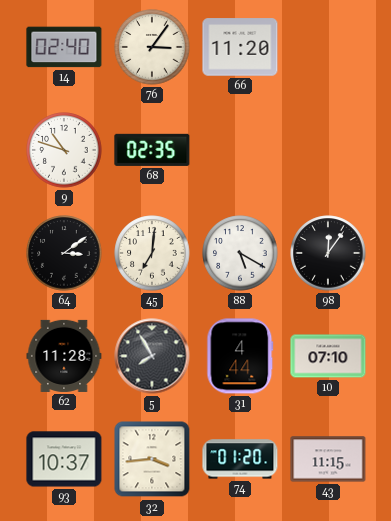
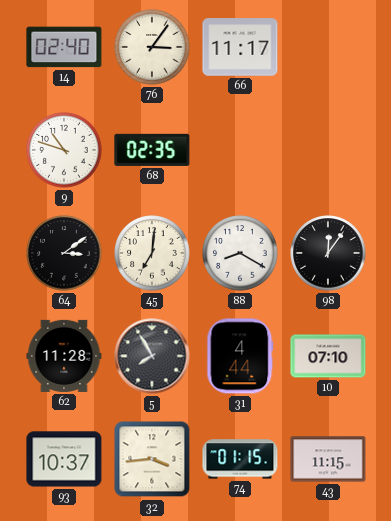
66: 11:20 -> 11:17 (240, 47)
88: 5:20 -> 8:20 (240, 253)
74: 01:20 -> 01:15 (240, 459)
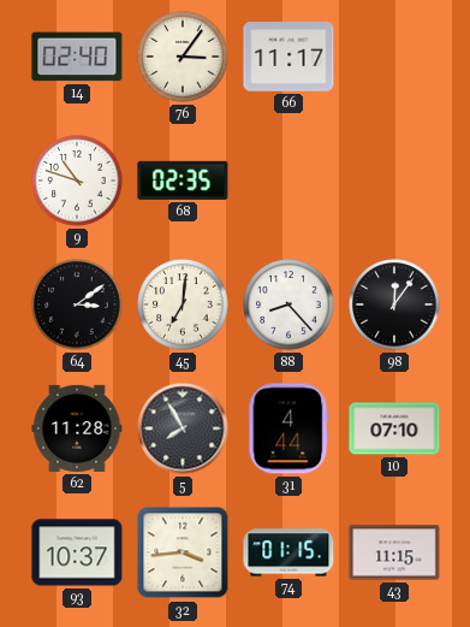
88: 8:20 -> 8:23 (288, 304)
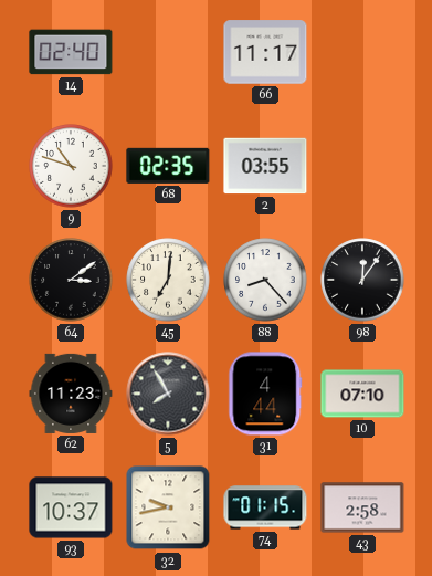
76: 3:06 -> none (183, 57)
2: none -> 03:55 (265, 166)
62: 11:28 -> 11:23 (71, 394)
32: 3:44 -> 9:43 (168, 507)
43: 11:15 -> 2:58 (362, 507)
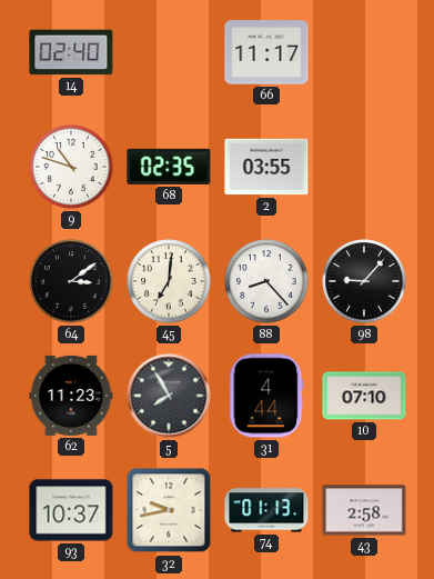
98: 12:06 -> 9:07 (364, 281)
74: 01:15 -> 01:13 (266, 510)
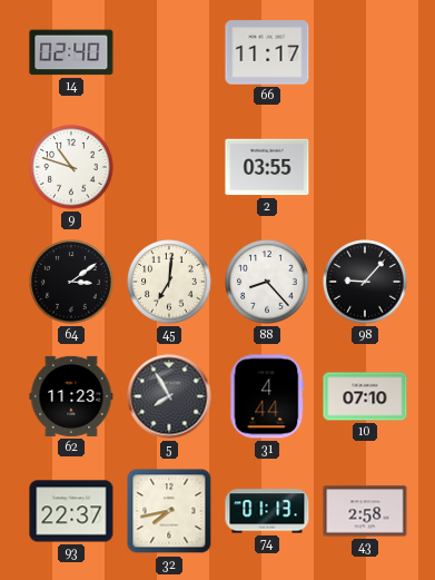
68: 02:35 -> none (169, 167)
93: 10:37 -> 22:37 (71, 511)
32: 9:43 -> 7:43 (169, 511)
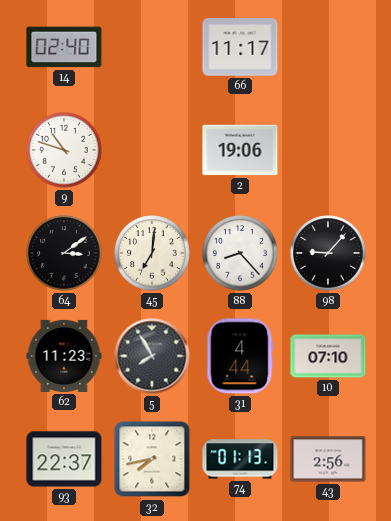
2: 03:55 -> 19:06 (240, 150)
43: 2:58 -> 2:56 (328, 459)
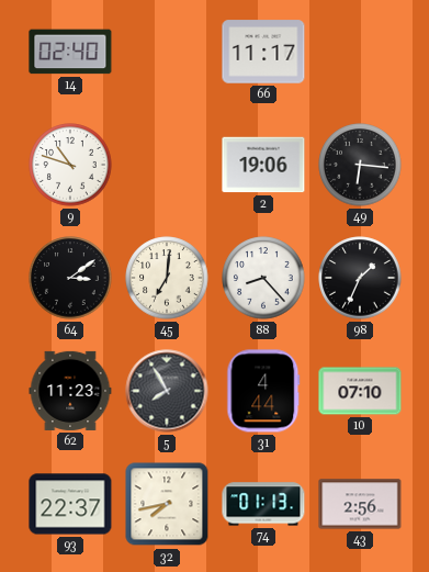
49: none -> 6:16 (360, 165)
98: 9:07 -> 1:34 (360, 278)
